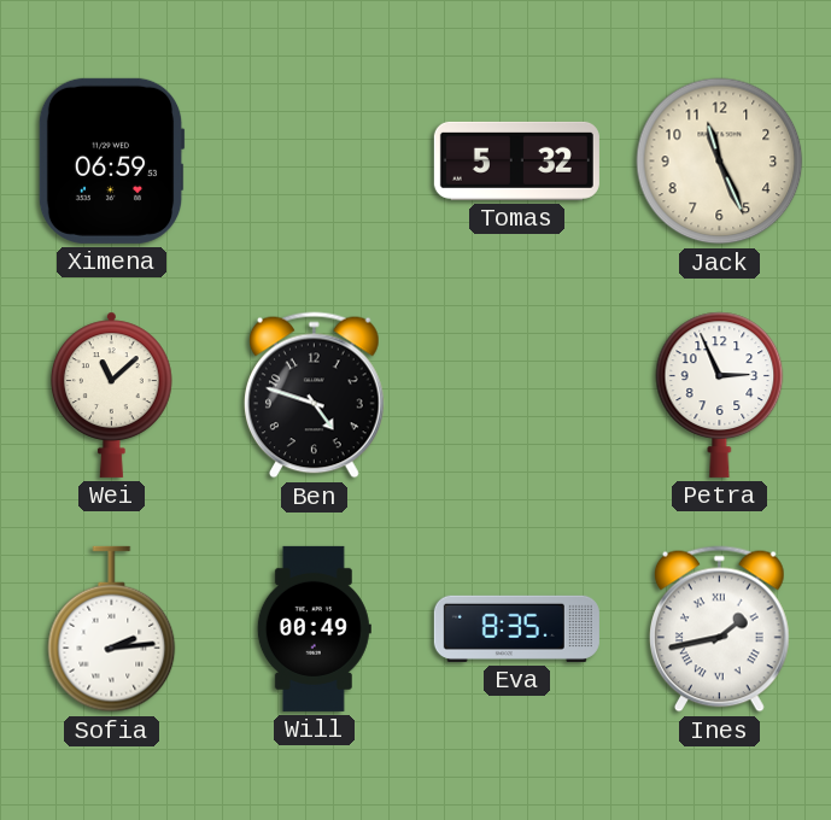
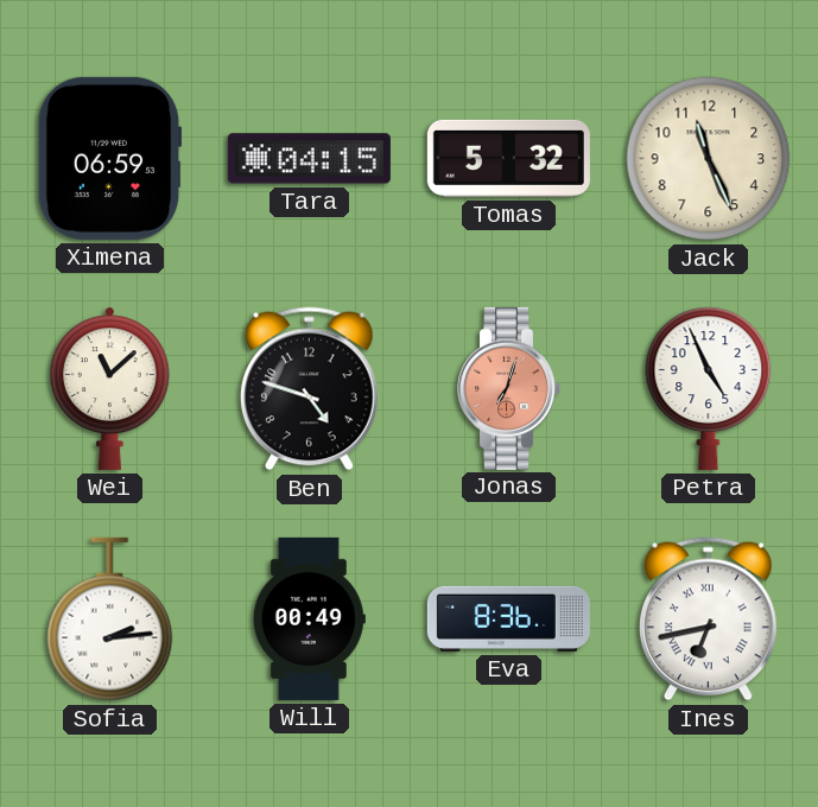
Tara: none -> 04:15 (309, 159)
Jonas: none -> 7:03 (508, 388)
Petra: 2:56 -> 4:56 (709, 388)
Eva: 8:35 -> 8:36 (508, 618)
Ines: 1:43 -> 6:43 (708, 619)
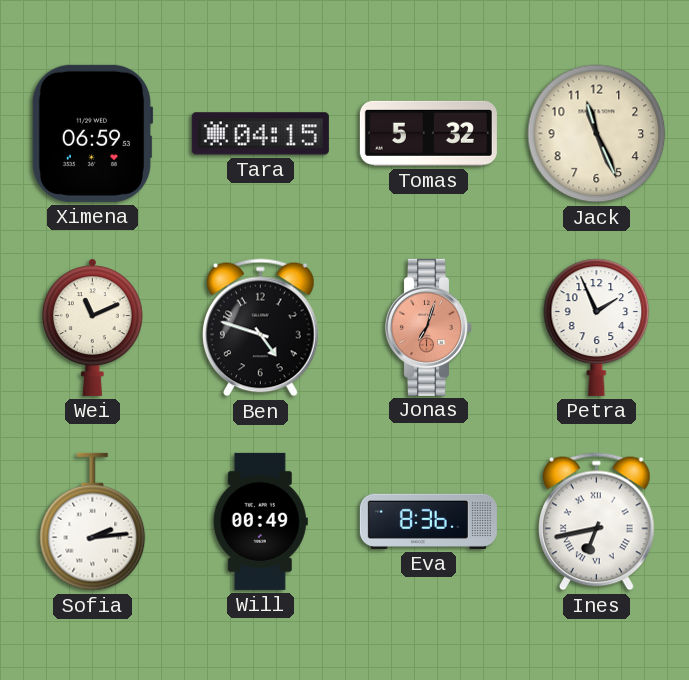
Wei: 11:08 -> 11:11 (93, 327)
Petra: 4:56 -> 1:56 (597, 327)
